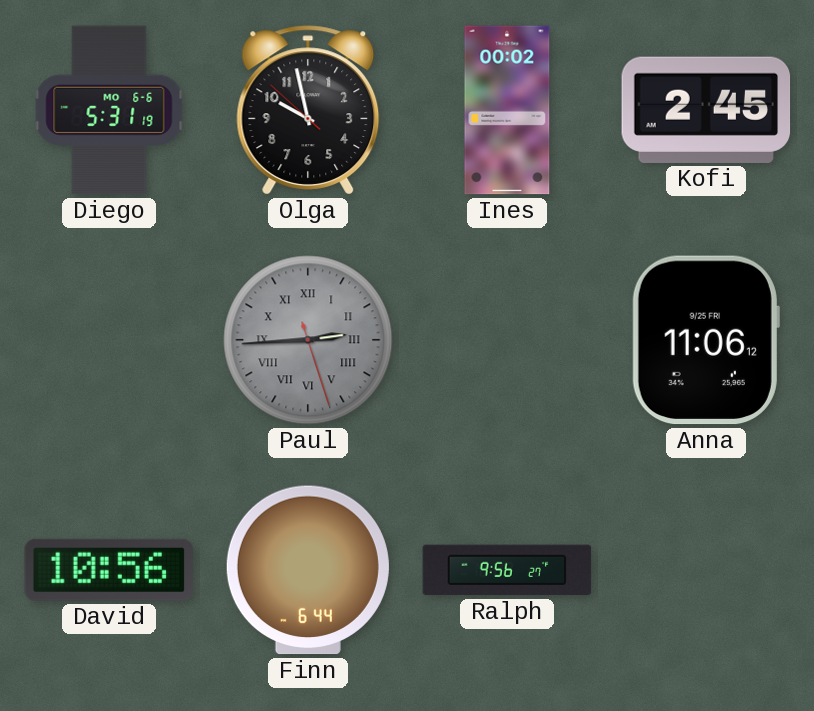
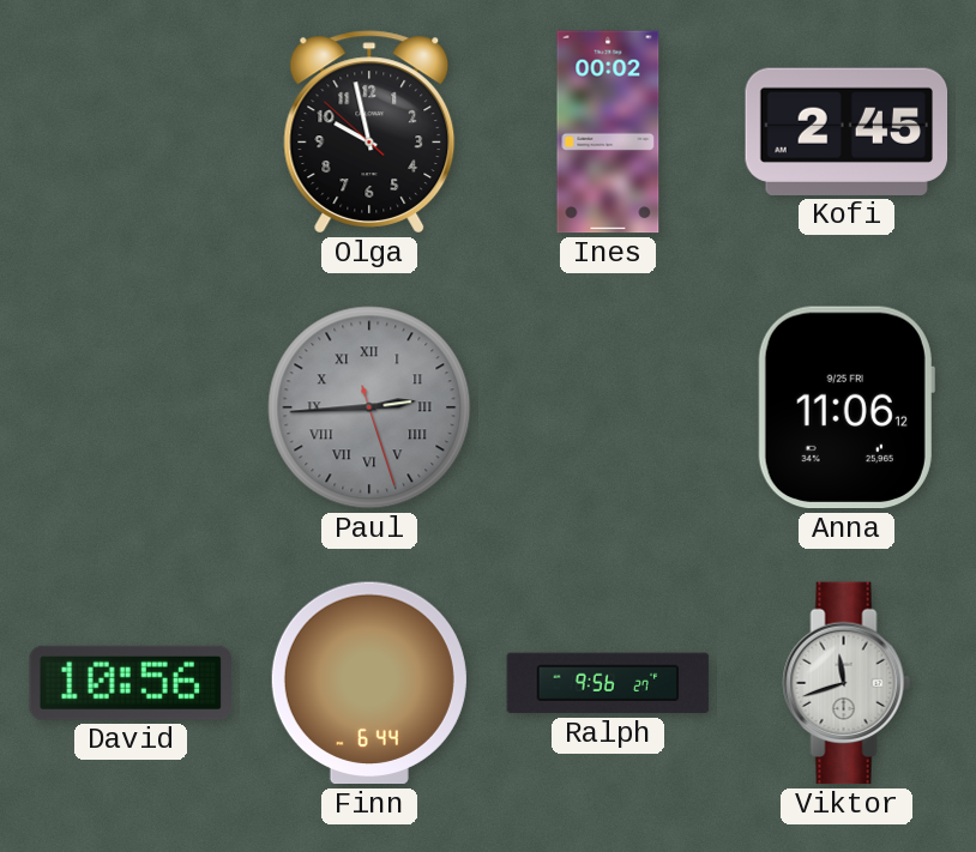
Diego: 5:31 -> none (109, 110)
Viktor: none -> 11:42 (847, 683)
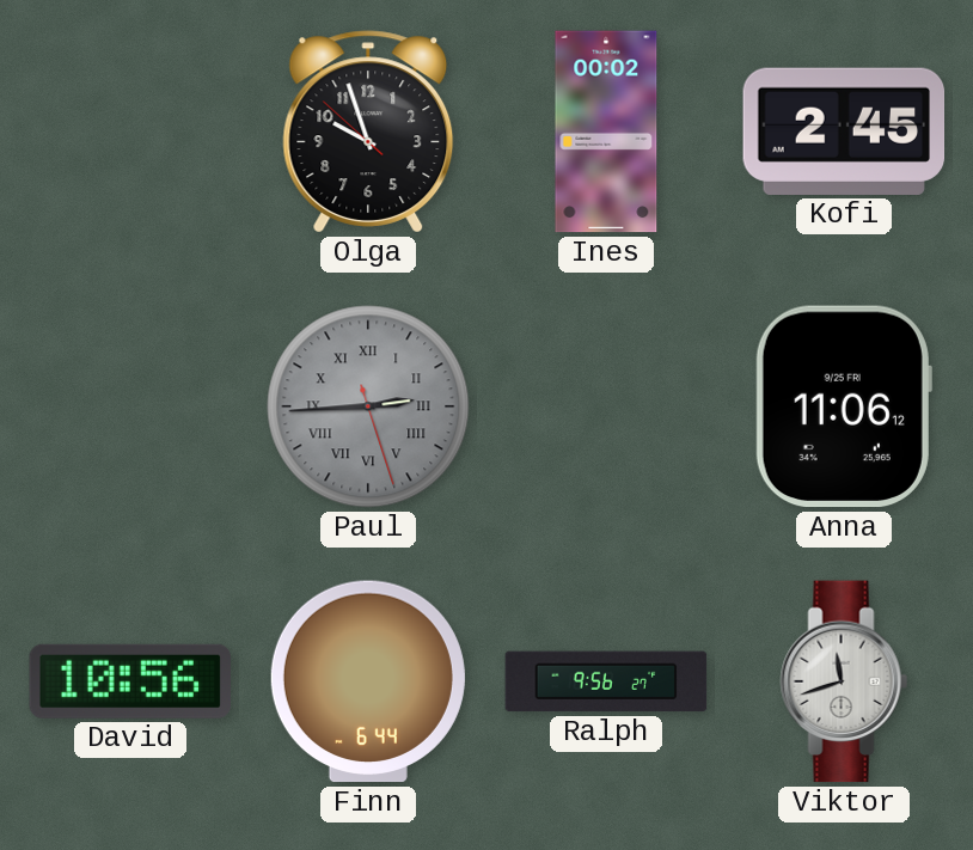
Olga: 9:57 -> 9:56 (368, 132)
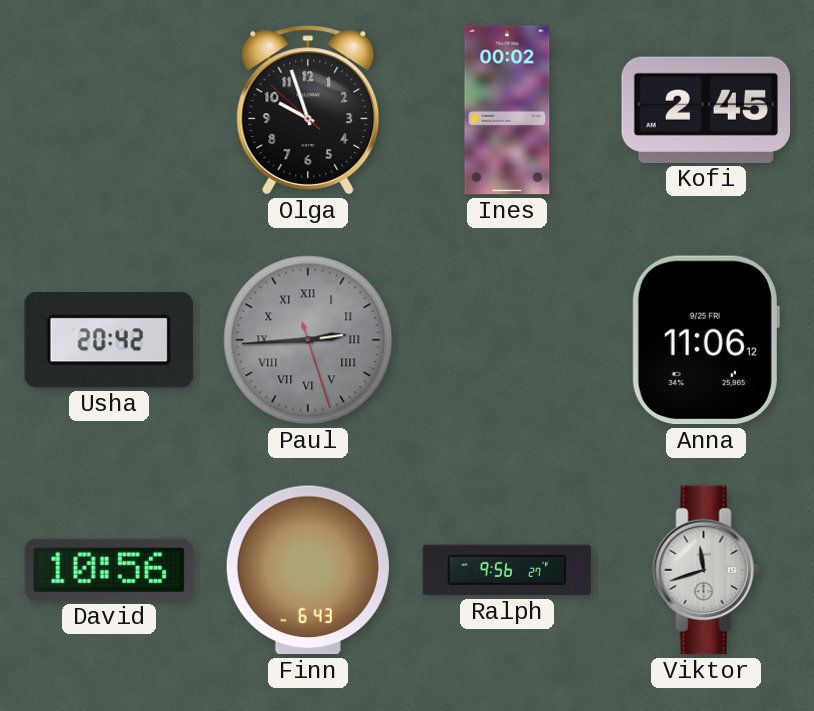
Usha: none -> 20:42 (109, 340)
Finn: 6:44 -> 6:43 (308, 570)
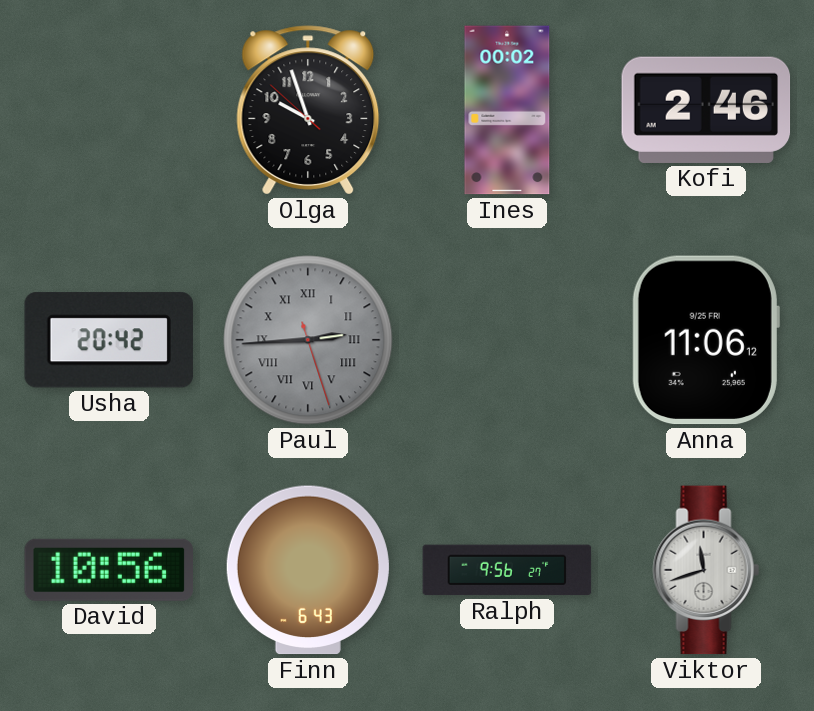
Kofi: 2:45 -> 2:46 (706, 110)
